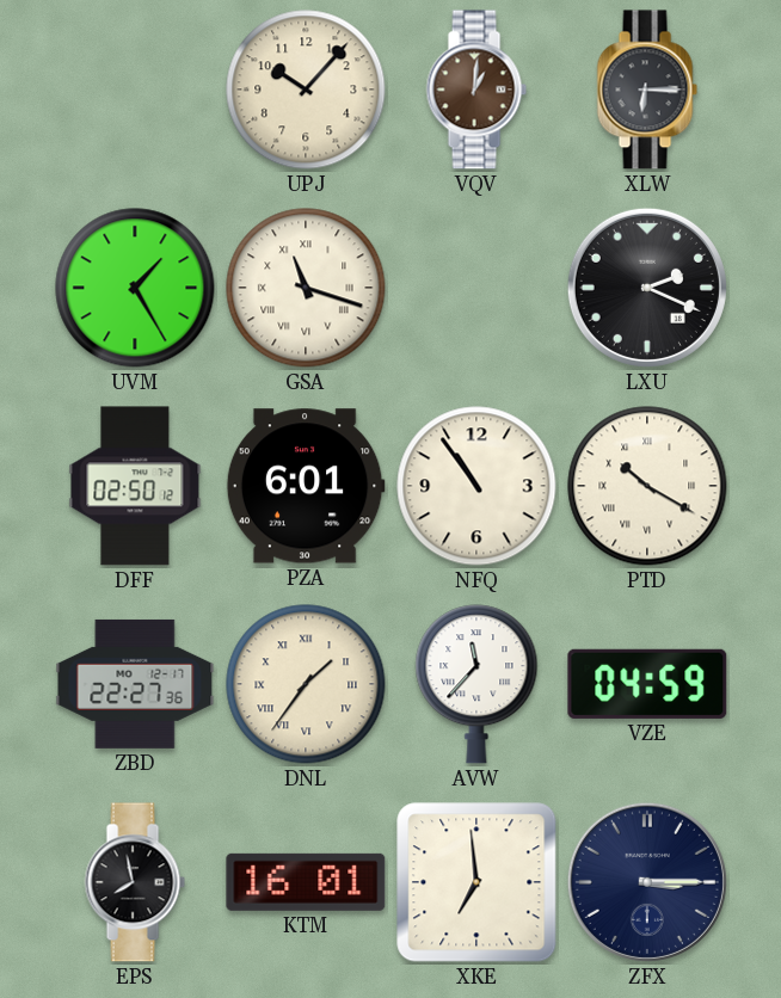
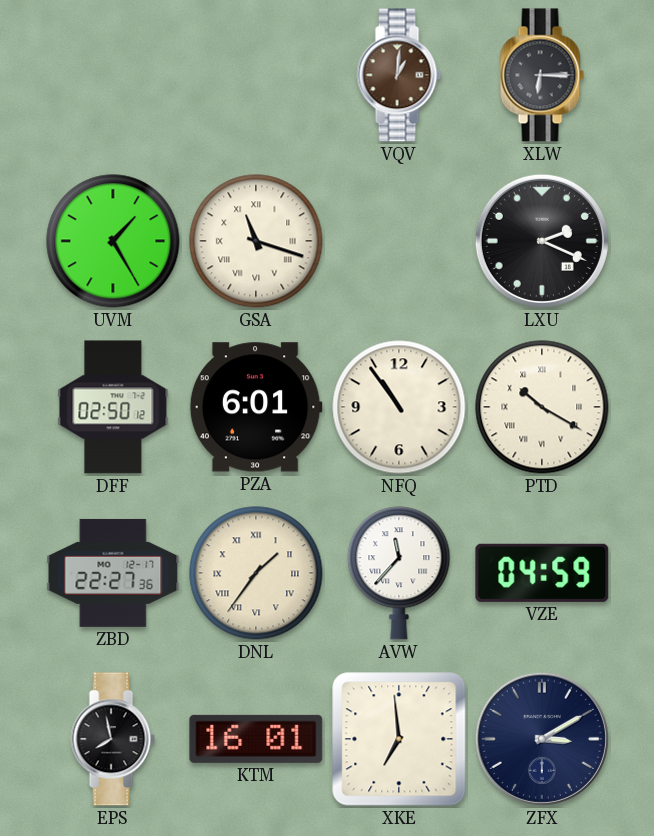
UPJ: 10:07 -> none (306, 90)
ZFX: 3:15 -> 3:10 (542, 739)
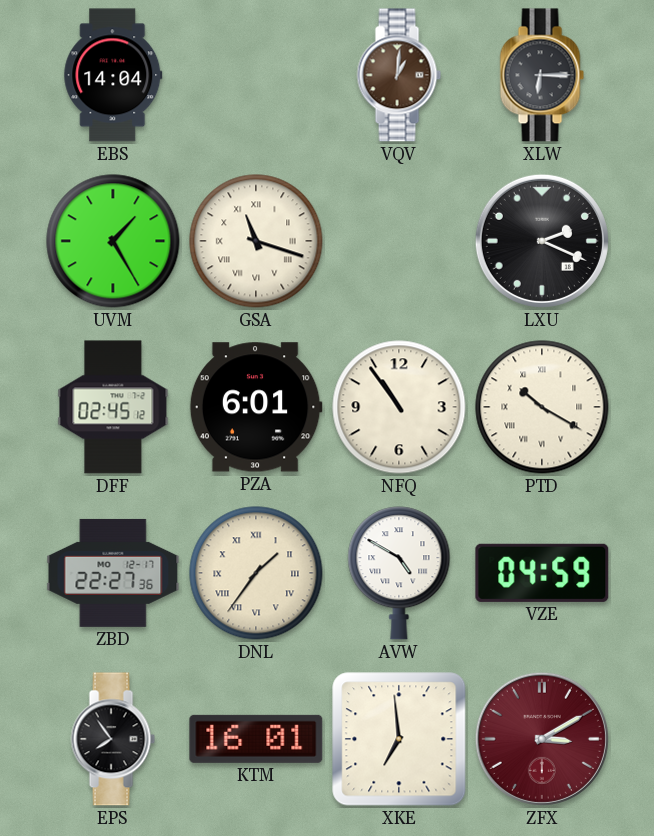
EBS: none -> 14:04 (113, 75)
DFF: 02:50 -> 02:45 (113, 407)
AVW: 11:37 -> 4:50 (399, 573)
EPS: 7:58 -> 7:54 (113, 739)
ZFX dial: navy -> burgundy (542, 739)
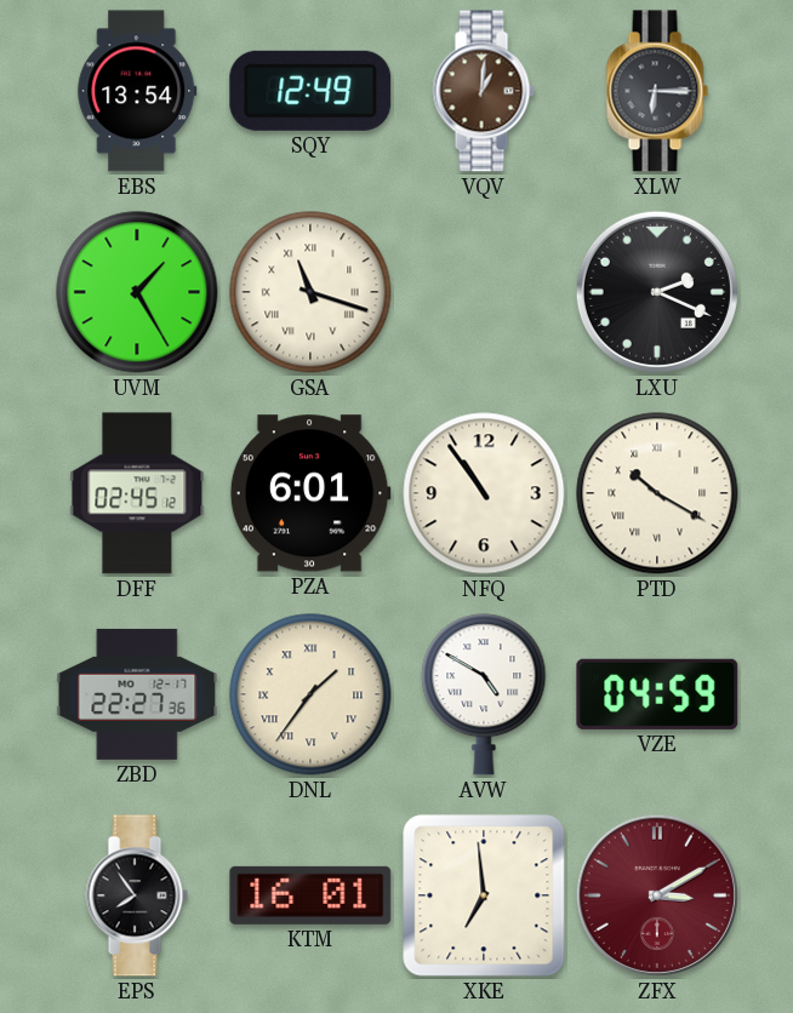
EBS: 14:04 -> 13:54 (137, 91)
SQY: none -> 12:49 (310, 91)
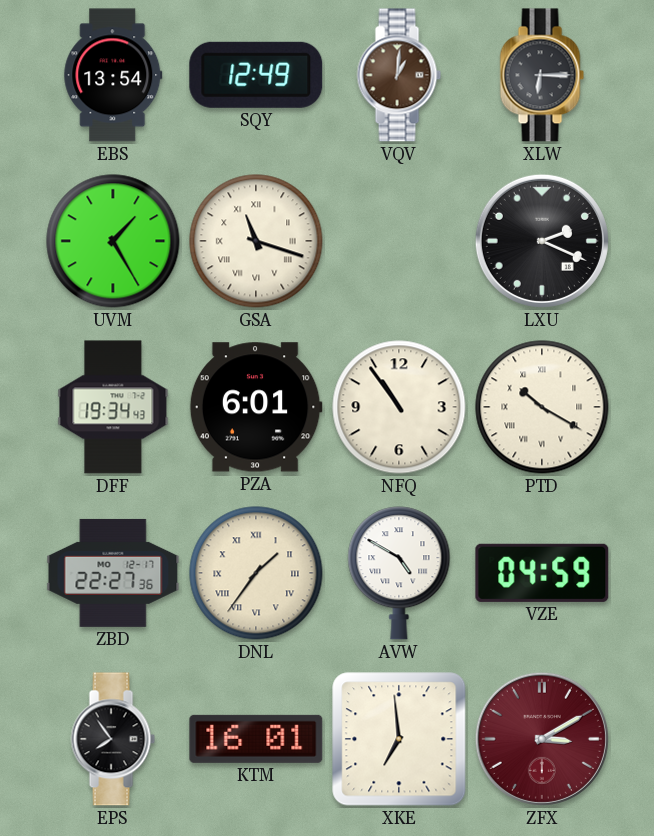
DFF: 02:45 -> 19:34 (113, 407)
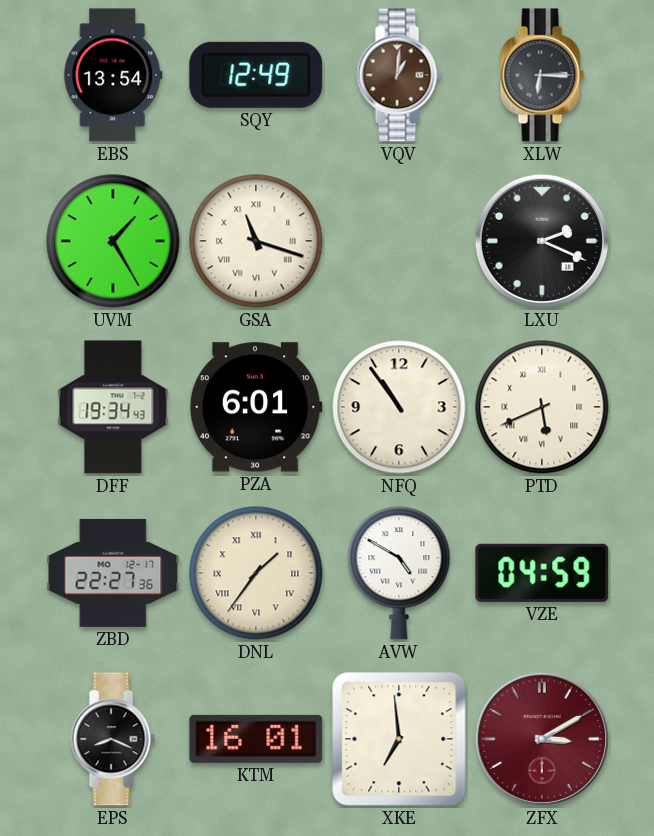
PTD: 10:20 -> 5:41 (542, 407)
EPS: 7:54 -> 8:19 (113, 739)
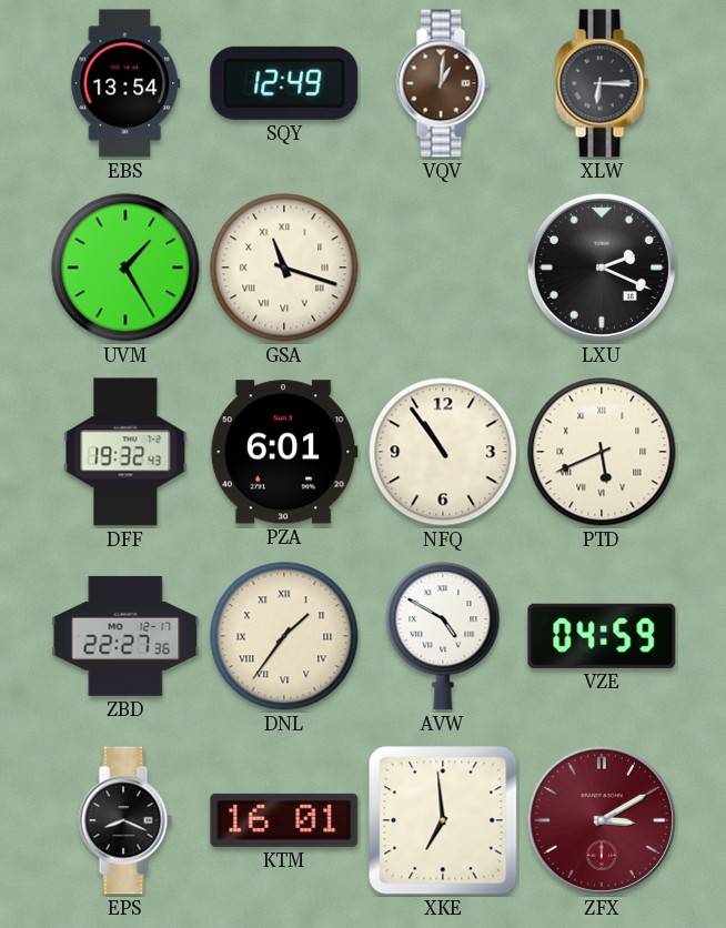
DFF: 19:34 -> 19:32 (125, 452)
